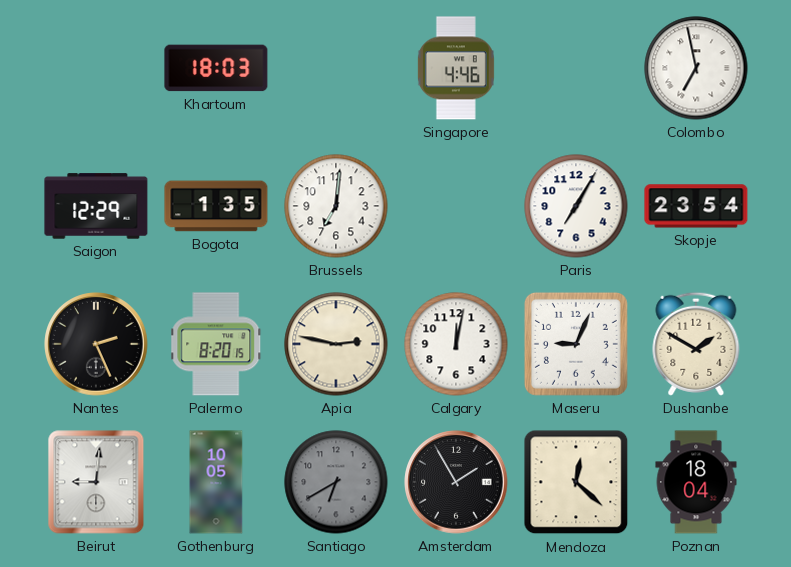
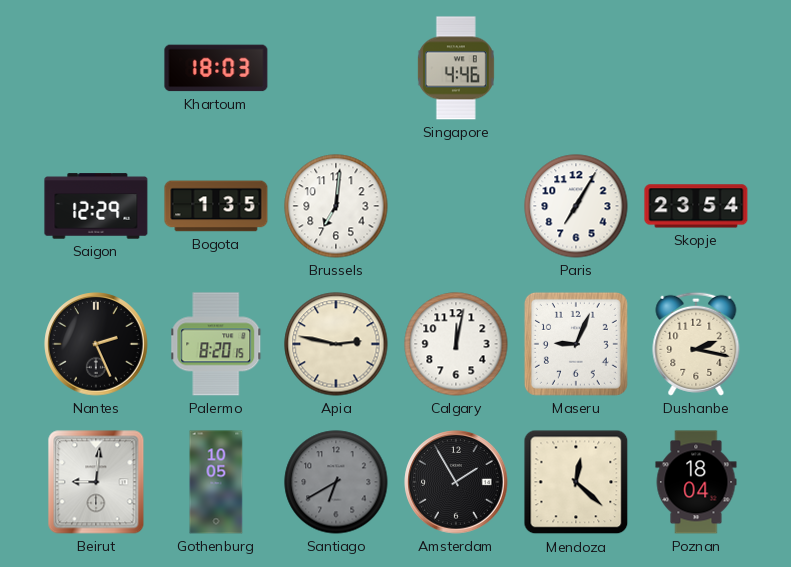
Colombo: 6:58 -> none (696, 68)
Dushanbe: 1:50 -> 2:17 (696, 344)
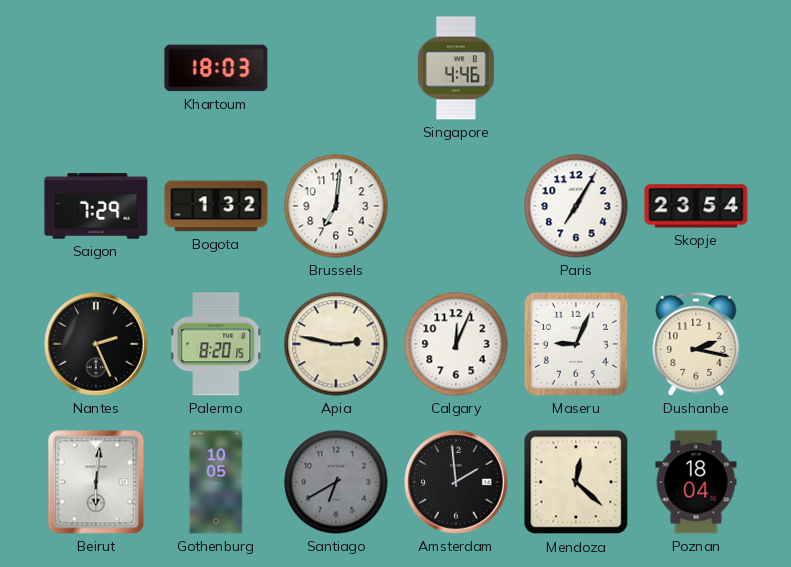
Saigon: 12:29 -> 7:29 (96, 206)
Bogota: 1:35 -> 1:32 (216, 206)
Calgary: 12:02 -> 12:04 (456, 344)
Beirut: 9:01 -> 6:01 (96, 482)
Amsterdam: 1:55 -> 1:59 (456, 482)
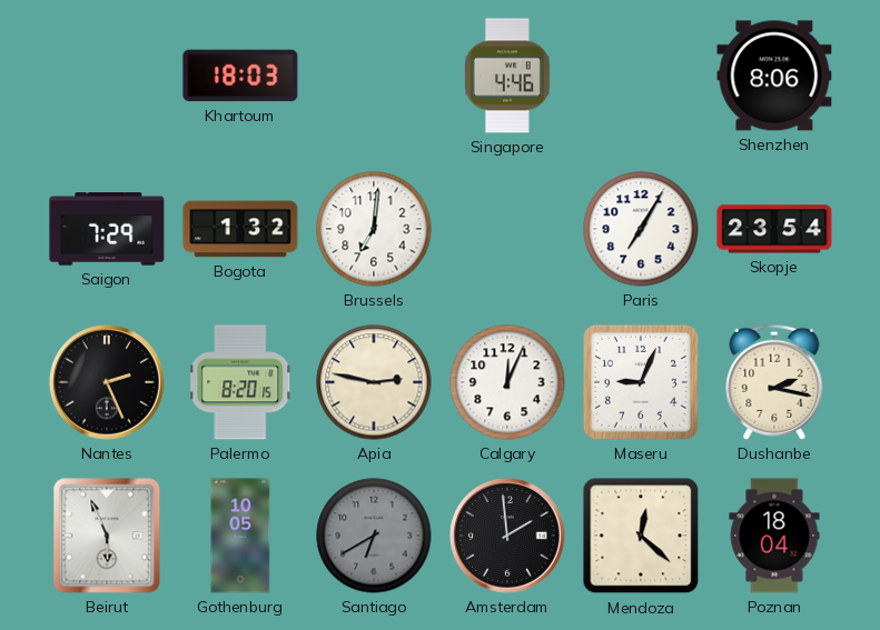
Shenzhen: none -> 8:06 (774, 76)
Beirut: 6:01 -> 5:56 (107, 536)
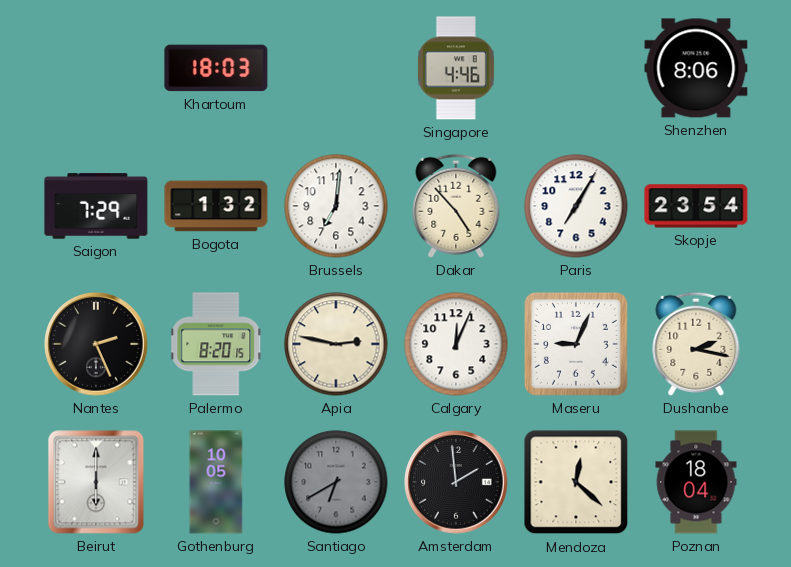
Dakar: none -> 4:53 (456, 206)
Beirut: 5:56 -> 6:00 (96, 482)
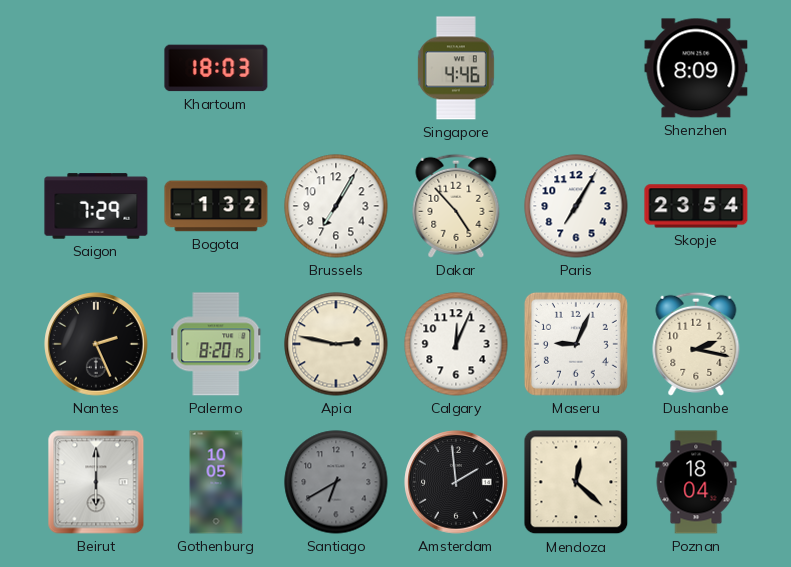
Shenzhen: 8:06 -> 8:09 (696, 68)
Brussels: 7:01 -> 7:05 (336, 206)
